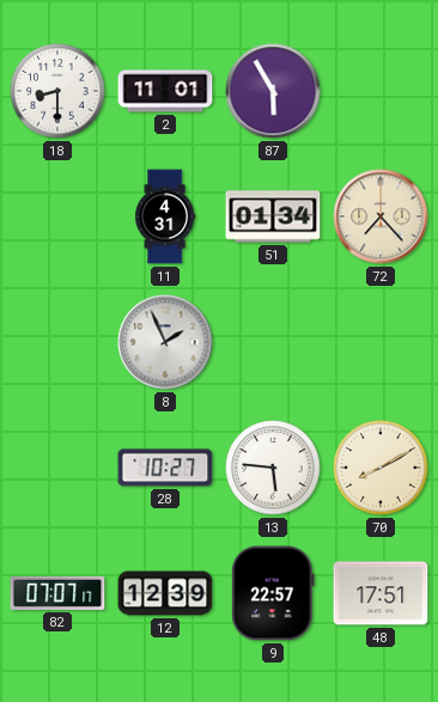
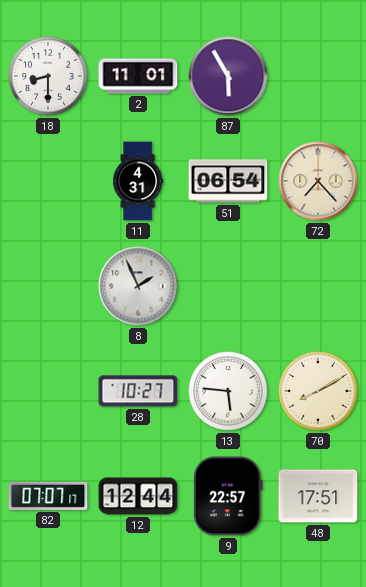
51: 01:34 -> 06:54 (228, 181)
12: 12:39 -> 12:44 (138, 496)
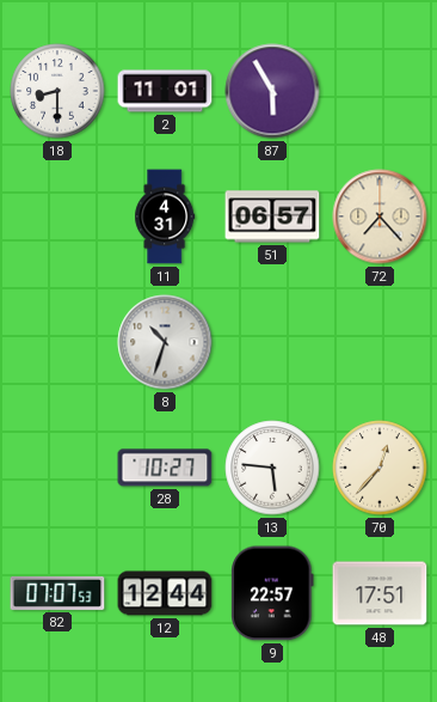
51: 06:54 -> 06:57 (272, 216)
8: 1:56 -> 10:33 (165, 342)
70: 8:10 -> 12:37 (380, 468)
82: 07:07:17 -> 07:07:53 (57, 593)
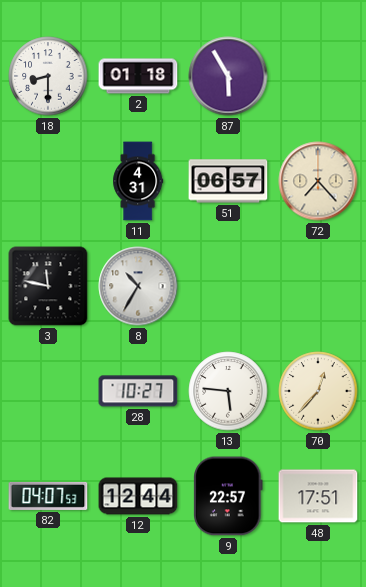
2: 11:01 -> 01:18 (138, 76)
3: none -> 11:47 (48, 286)
8: 10:33 -> 10:35 (138, 286)
82: 07:07 -> 04:07 (48, 496)
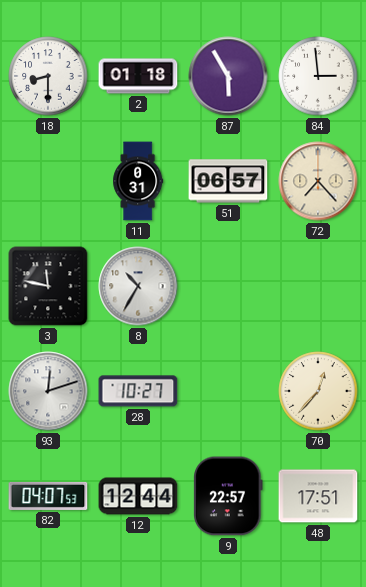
84: none -> 2:59 (318, 76)
11: 4:31 -> 0:31 (138, 181)
93: none -> 12:12 (48, 391)
13: 5:46 -> none (228, 391)
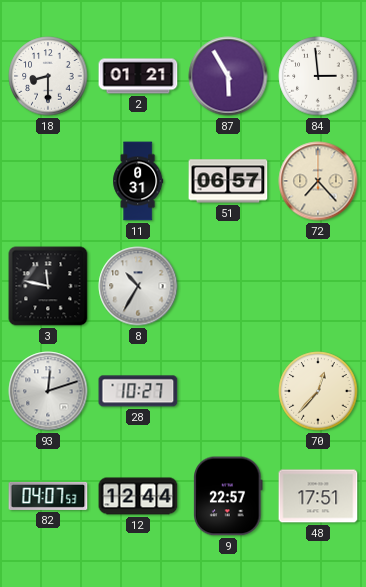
2: 01:18 -> 01:21 (138, 76)
